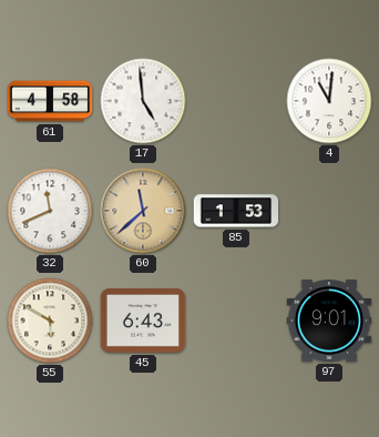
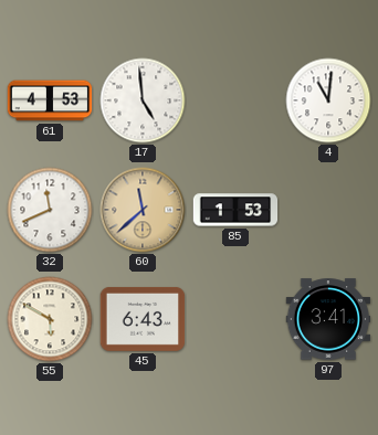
61: 4:58 -> 4:53 (50, 100)
97: 9:01 -> 3:41 (328, 319)
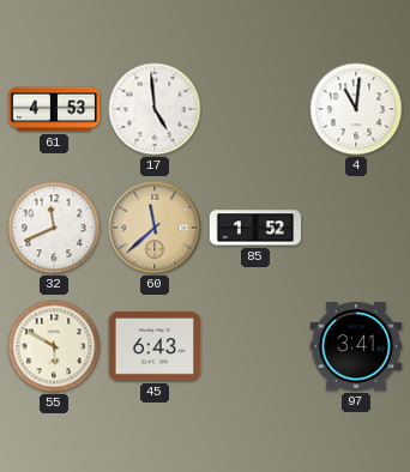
85: 1:53 -> 1:52 (255, 228)
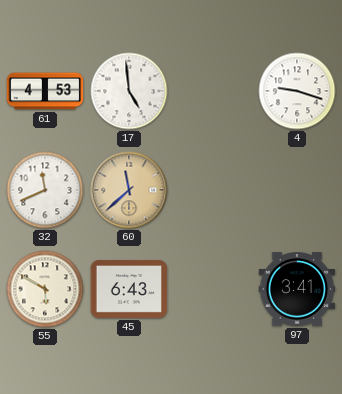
4: 11:01 -> 9:18 (297, 91)
85: 1:52 -> none (255, 228)
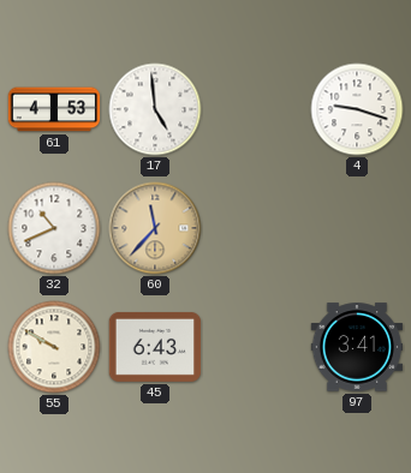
32: 11:41 -> 10:41 (54, 228)
60: 11:38 -> 11:37 (155, 228)
55: 5:50 -> 9:50 (54, 347)
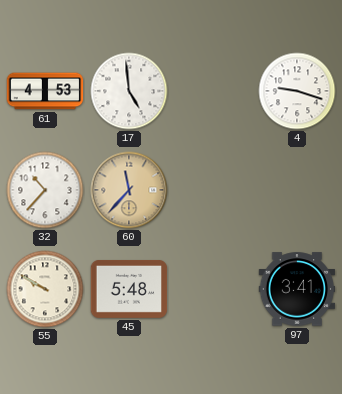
32: 10:41 -> 10:37 (45, 190)
45: 6:43 -> 5:48 (129, 289)
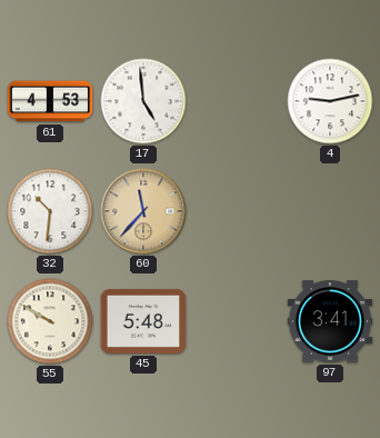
4: 9:18 -> 9:13 (330, 101)
32: 10:37 -> 10:31 (50, 211)
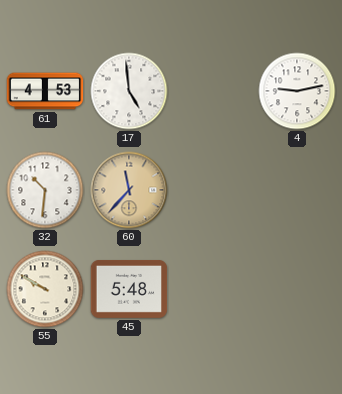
97: 3:41 -> none (330, 321)
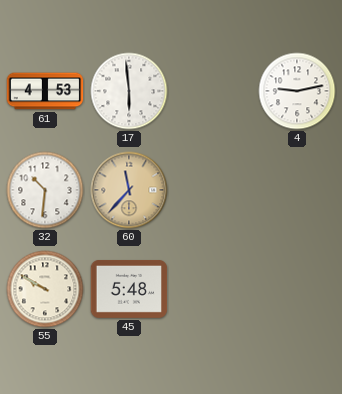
17: 4:59 -> 5:59 (129, 91)
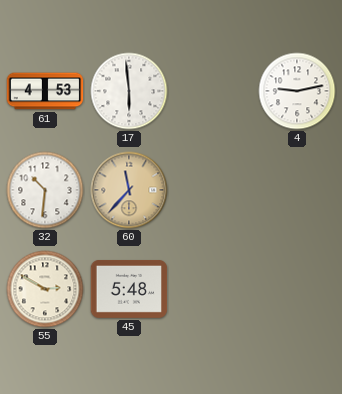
55: 9:50 -> 2:50 (45, 289)
